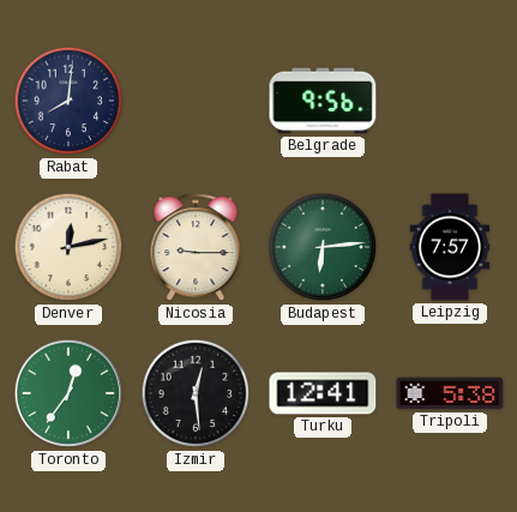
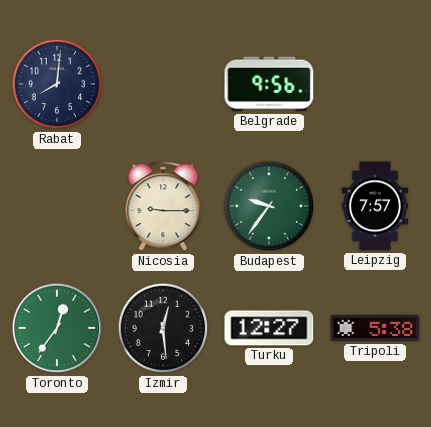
Denver: 12:13 -> none (68, 247)
Budapest: 6:14 -> 9:36 (269, 206)
Turku: 12:41 -> 12:27 (269, 328)
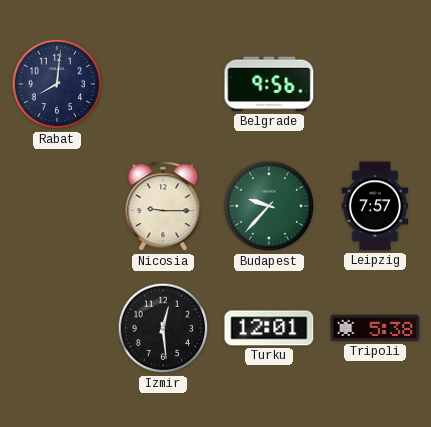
Budapest: 9:36 -> 9:37 (269, 206)
Toronto: 12:36 -> none (57, 328)
Turku: 12:27 -> 12:01 (269, 328)
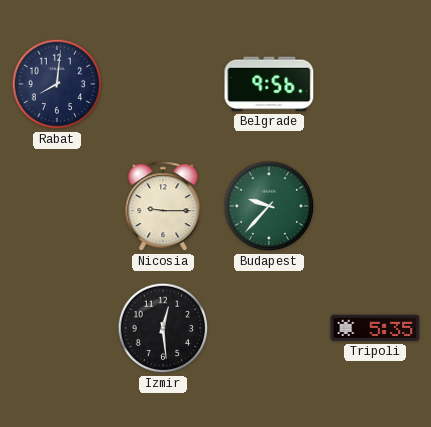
Leipzig: 7:57 -> none (375, 206)
Turku: 12:01 -> none (269, 328)
Tripoli: 5:38 -> 5:35 (375, 328)
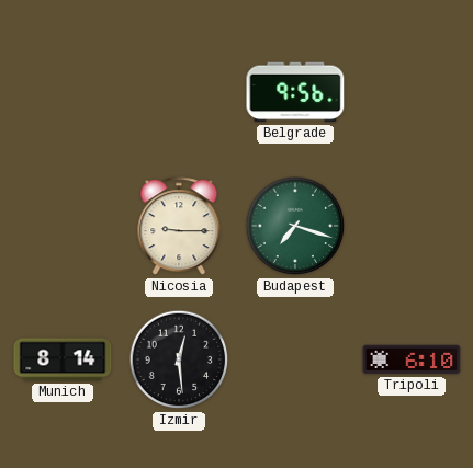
Rabat: 8:01 -> none (57, 84)
Budapest: 9:37 -> 7:18 (295, 226)
Munich: none -> 8:14 (63, 359)
Tripoli: 5:35 -> 6:10 (412, 359)
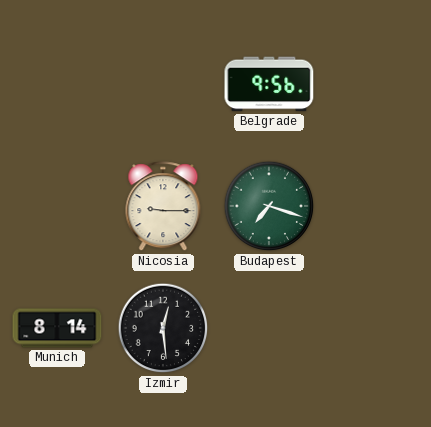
Tripoli: 6:10 -> none (412, 359)
